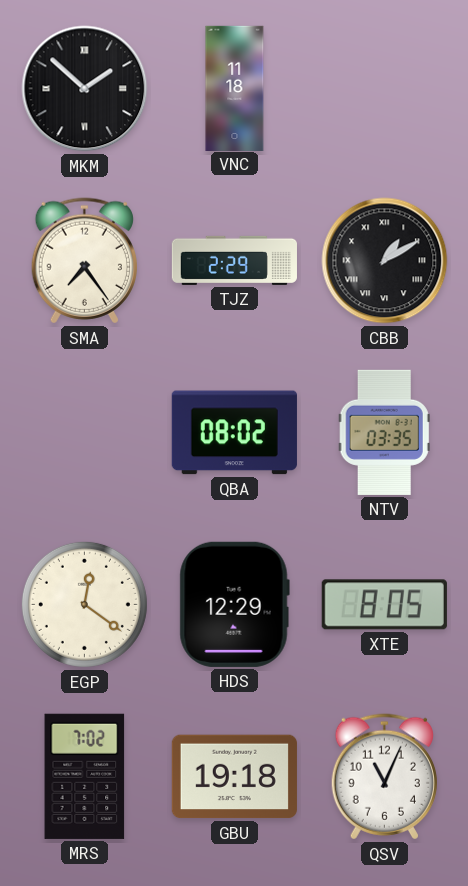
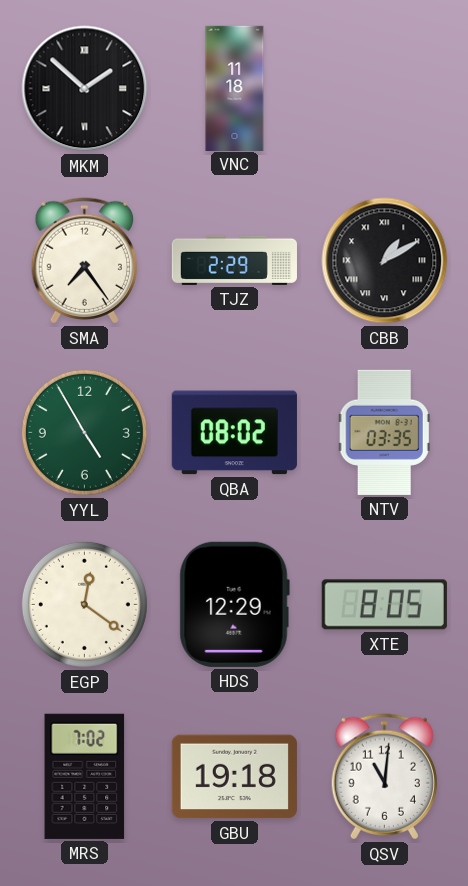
YYL: none -> 4:55 (84, 432)
QSV: 11:04 -> 11:01 (384, 777)
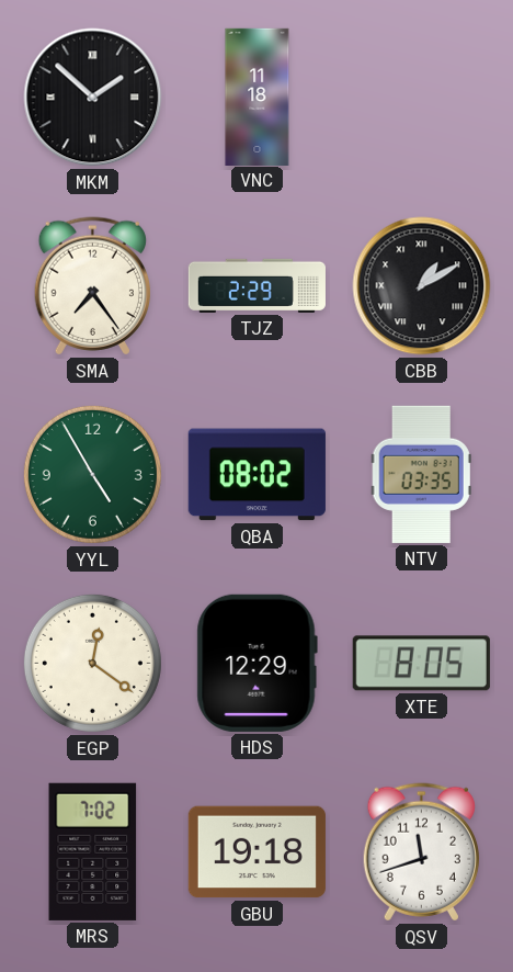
QSV: 11:01 -> 11:42 (421, 852)
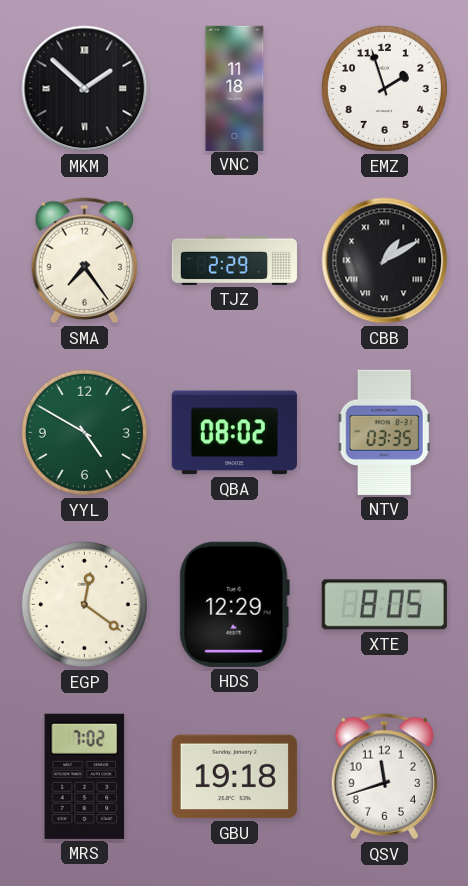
EMZ: none -> 1:57 (384, 88)
YYL: 4:55 -> 4:50 (84, 432)
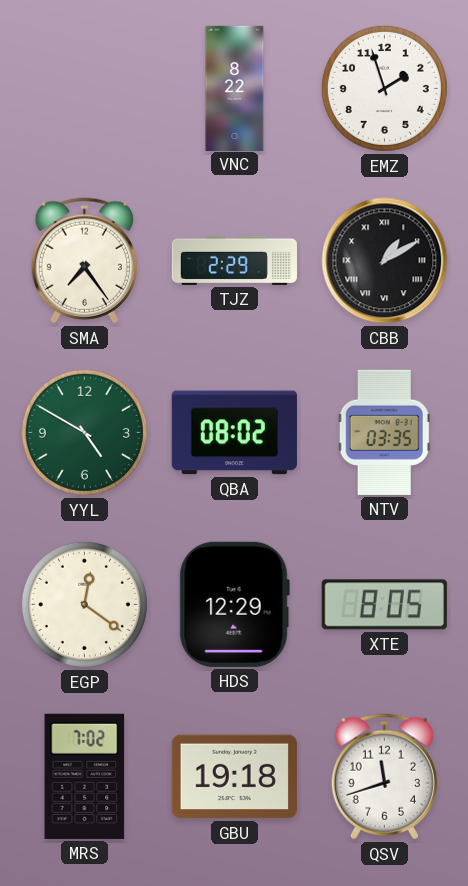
MKM: 1:52 -> none (85, 89)
VNC: 11:18 -> 8:22 (235, 88)
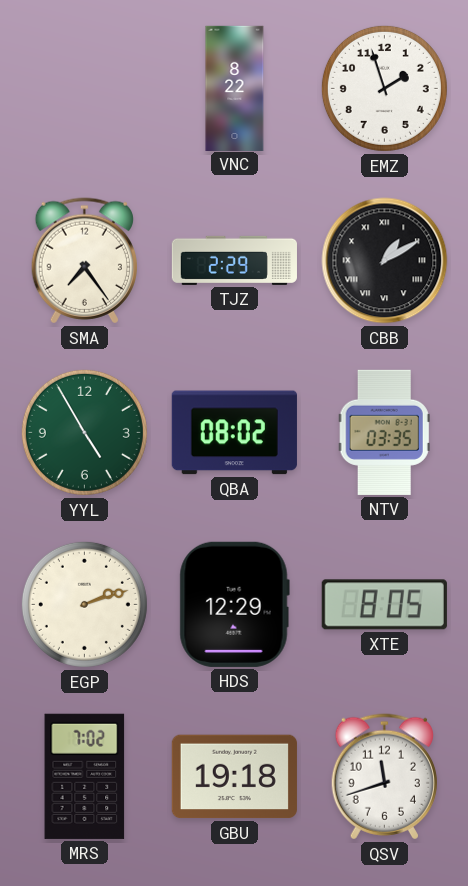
YYL: 4:50 -> 4:55 (84, 432)
EGP: 12:21 -> 2:12 (84, 604)
